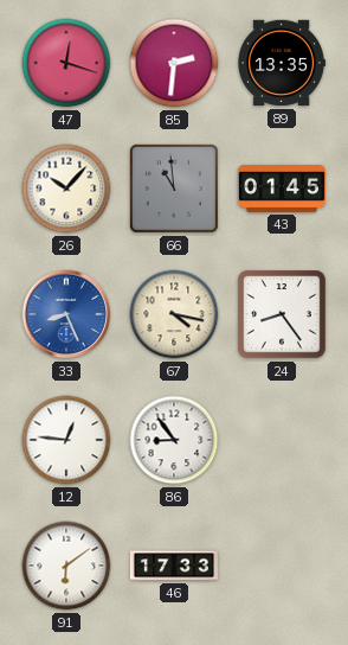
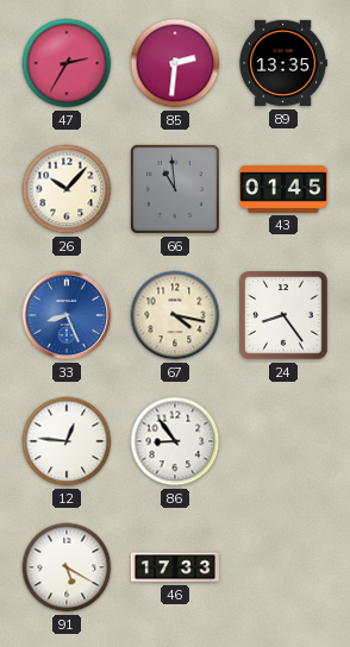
47: 12:18 -> 2:35 (67, 63)
91: 6:09 -> 5:20 (67, 567)
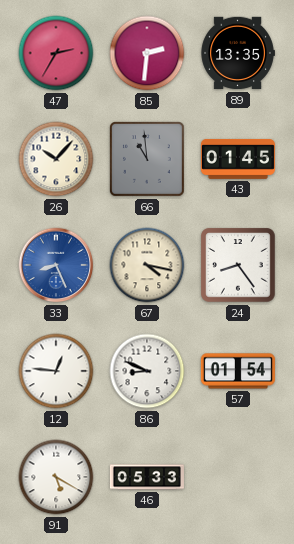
86: 8:54 -> 8:49 (147, 371)
57: none -> 01:54 (238, 371)
46: 17:33 -> 05:33 (147, 477)
